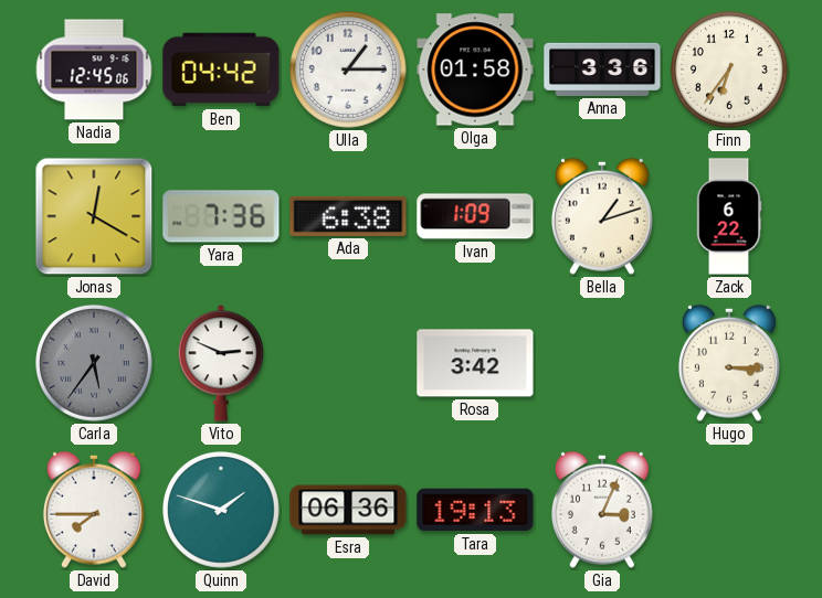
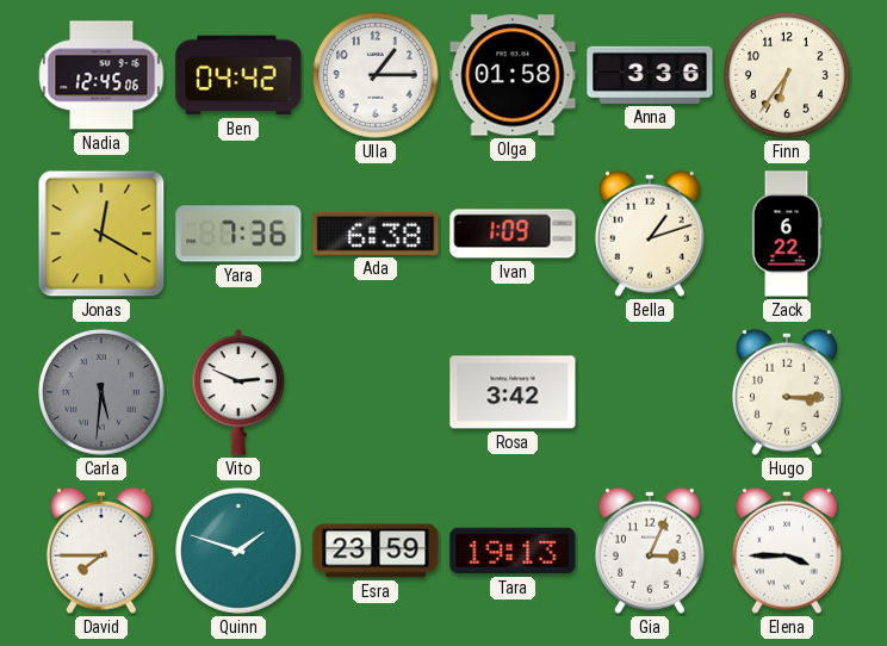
Carla: 5:36 -> 5:31 (103, 393)
Esra: 06:36 -> 23:59 (376, 551)
Elena: none -> 3:45 (787, 551)
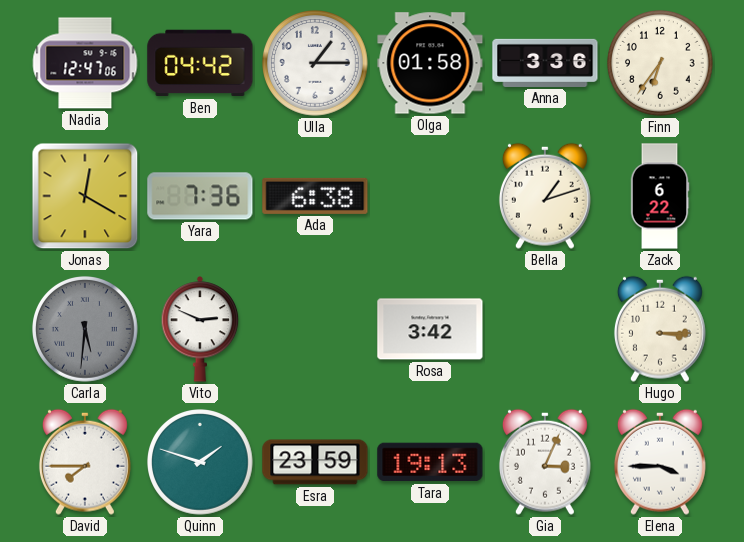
Nadia: 12:45 -> 12:47 (85, 63)
Ivan: 1:09 -> none (513, 234)
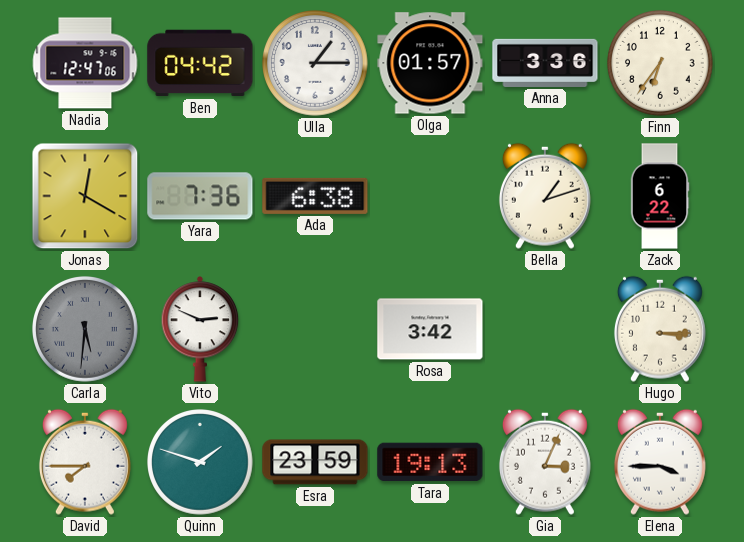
Olga: 01:58 -> 01:57 (430, 63)
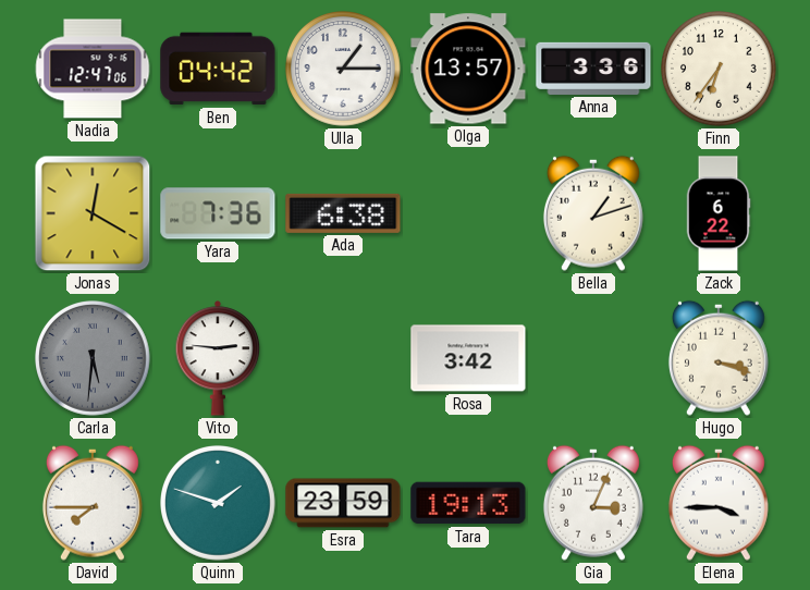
Olga: 01:57 -> 13:57 (468, 69)
Vito: 2:49 -> 2:46 (218, 358)
Hugo: 3:15 -> 3:18 (719, 358)
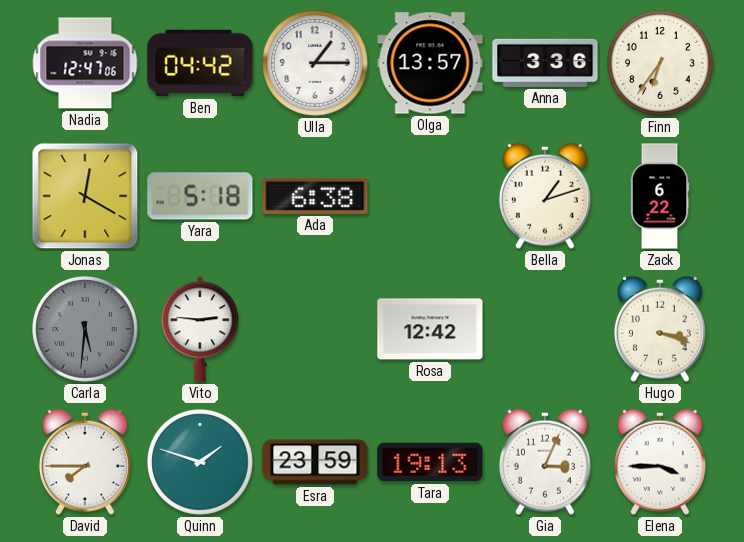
Yara: 7:36 -> 5:18 (200, 196)
Rosa: 3:42 -> 12:42 (430, 329)
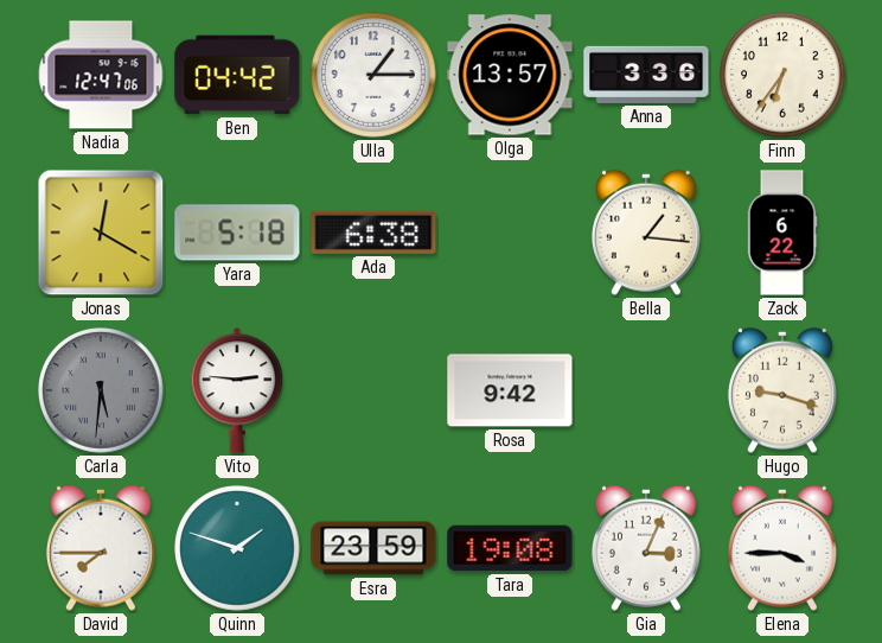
Bella: 1:12 -> 1:16 (646, 233)
Rosa: 12:42 -> 9:42 (510, 390)
Hugo: 3:18 -> 9:18 (782, 390)
Tara: 19:13 -> 19:08 (510, 548)
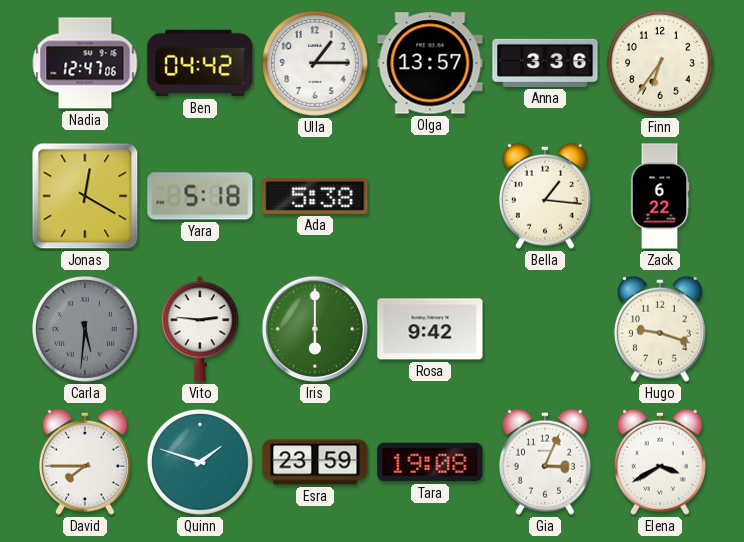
Ada: 6:38 -> 5:38 (315, 196)
Iris: none -> 6:00 (315, 329)
Elena: 3:45 -> 3:40 (660, 462)
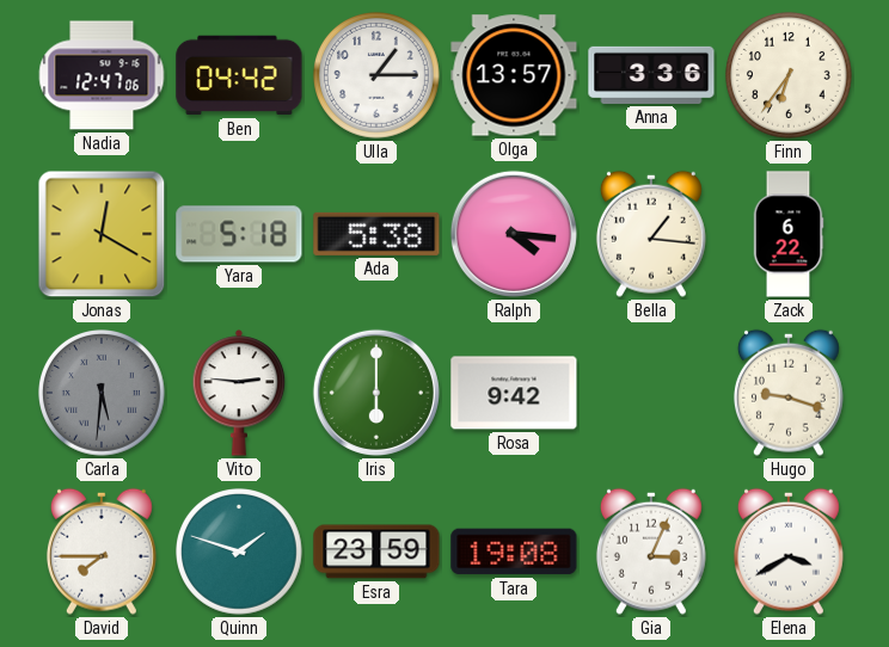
Ralph: none -> 4:16 (514, 234)
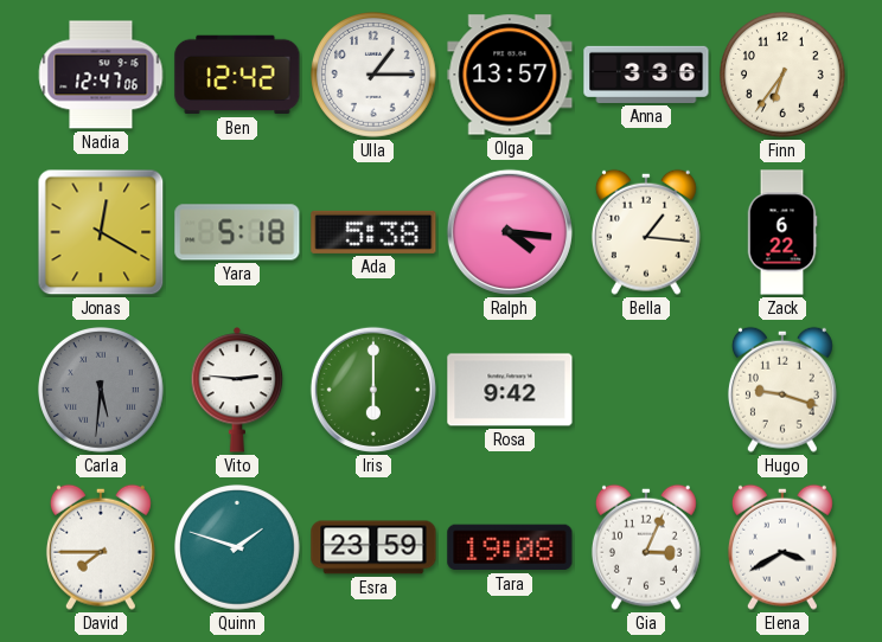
Ben: 04:42 -> 12:42 (237, 75)
